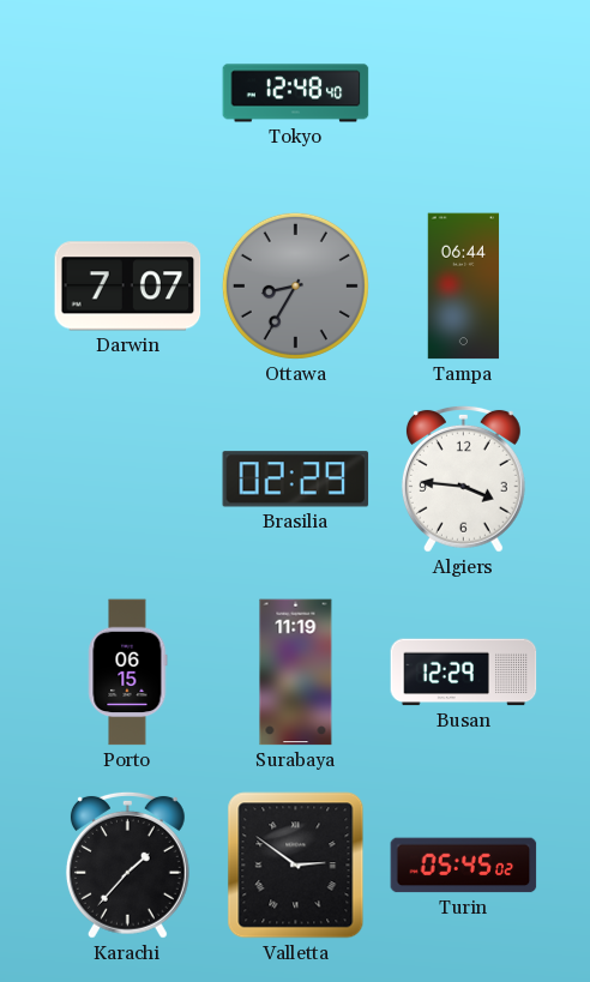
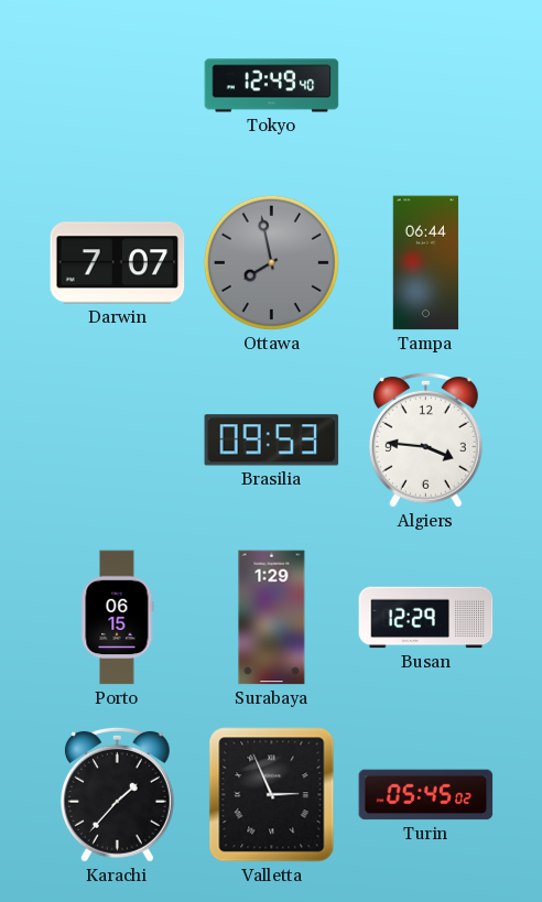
Tokyo: 12:48 -> 12:49 (272, 86)
Ottawa: 8:35 -> 7:58 (271, 262)
Brasilia: 02:29 -> 09:53 (272, 441)
Surabaya: 11:19 -> 1:29 (272, 618)
Valletta: 2:51 -> 2:56 (272, 795)
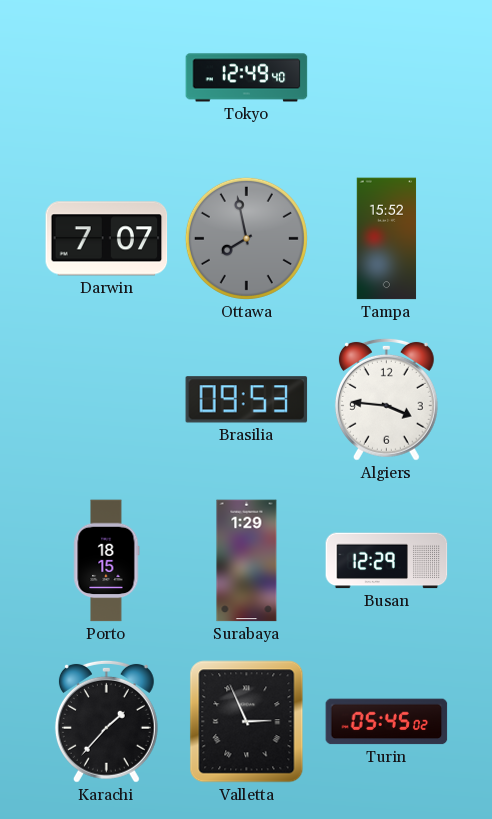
Tampa: 06:44 -> 15:52 (387, 239)
Porto: 06:15 -> 18:15 (106, 561)
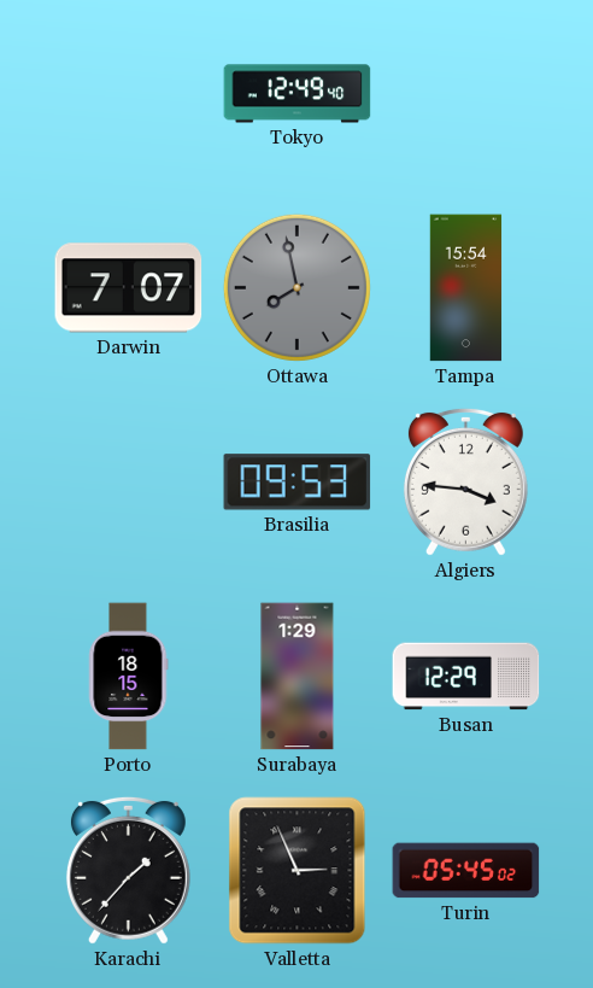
Tampa: 15:52 -> 15:54 (466, 288)
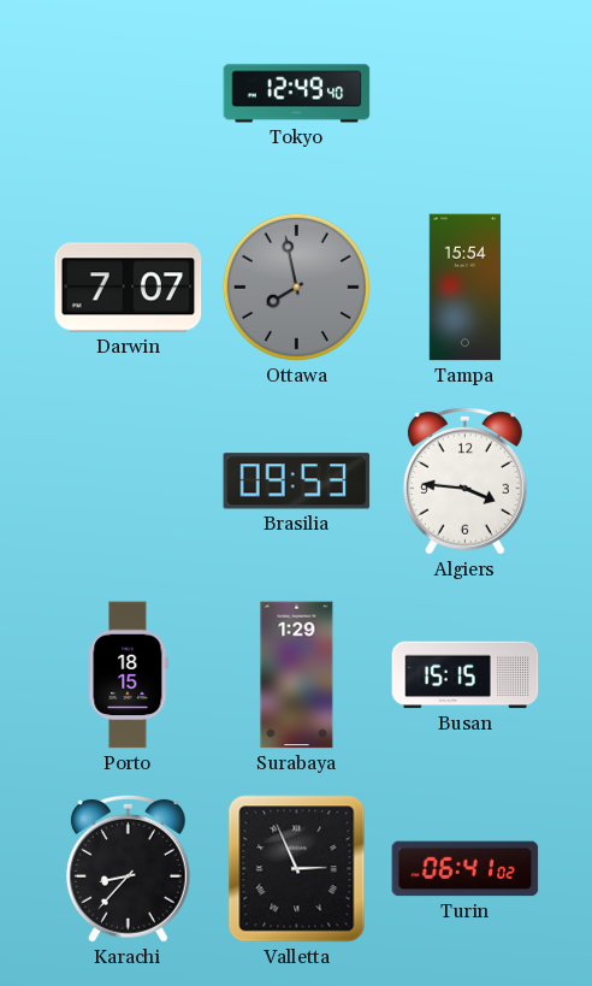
Busan: 12:29 -> 15:15 (466, 675)
Karachi: 1:37 -> 8:37 (128, 868)
Turin: 05:45 -> 06:41 (466, 869)
